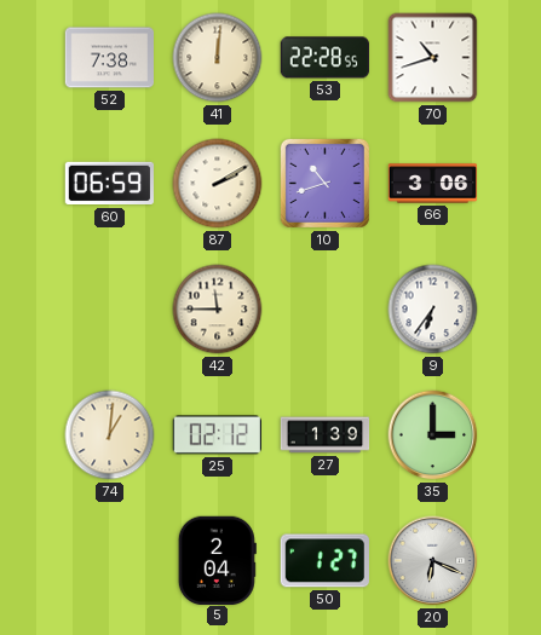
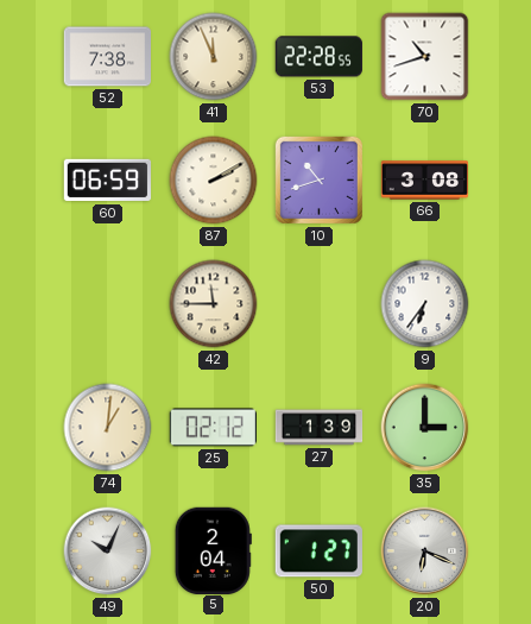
41: 12:01 -> 11:56 (214, 57)
66: 3:06 -> 3:08 (425, 181)
49: none -> 10:04 (108, 551)
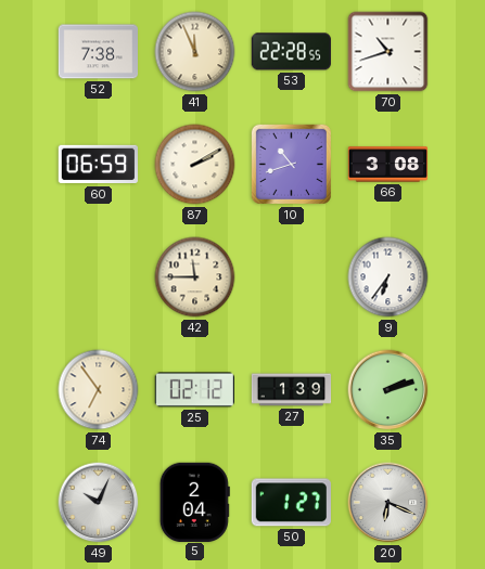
74: 1:01 -> 6:54 (99, 390)
35: 3:00 -> 2:12 (388, 390)
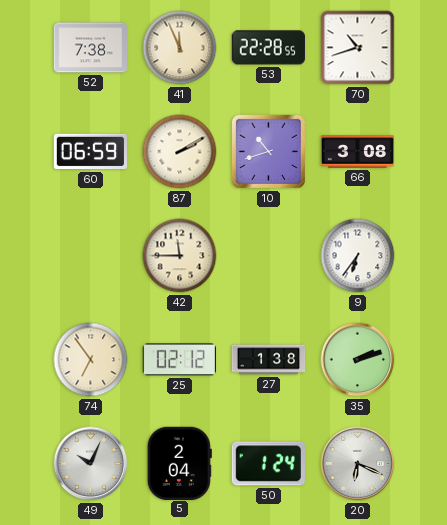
27: 1:39 -> 1:38 (269, 360)
50: 1:27 -> 1:24 (268, 464)
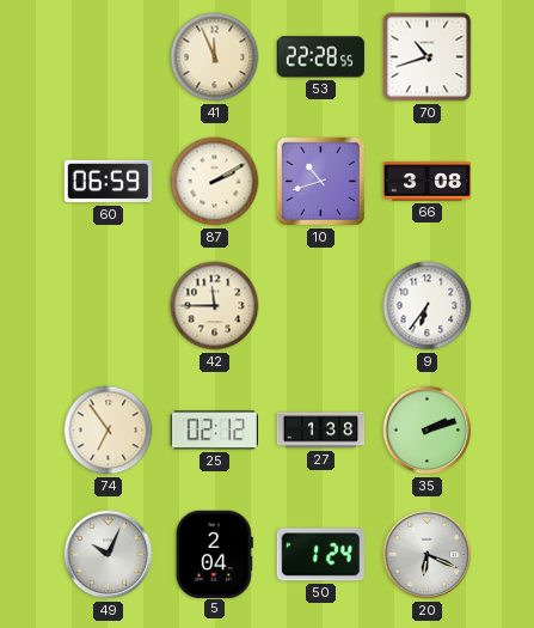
52: 7:38 -> none (91, 48)
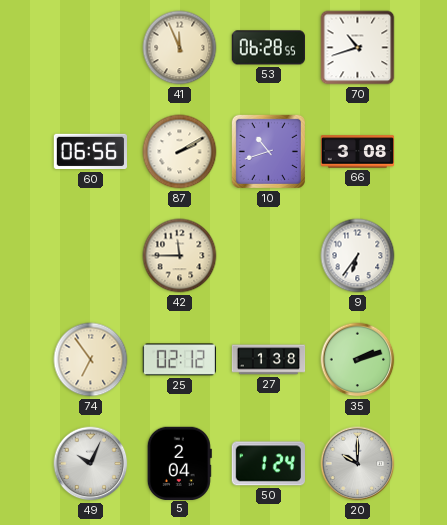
53: 22:28 -> 06:28 (268, 48)
60: 06:59 -> 06:56 (91, 152)
20: 6:19 -> 10:00 (358, 464)
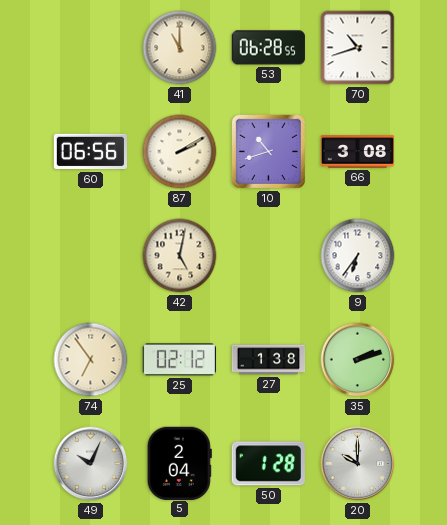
41: 11:56 -> 11:00 (180, 48)
42: 11:45 -> 5:02 (180, 256)
50: 1:24 -> 1:28 (268, 464)
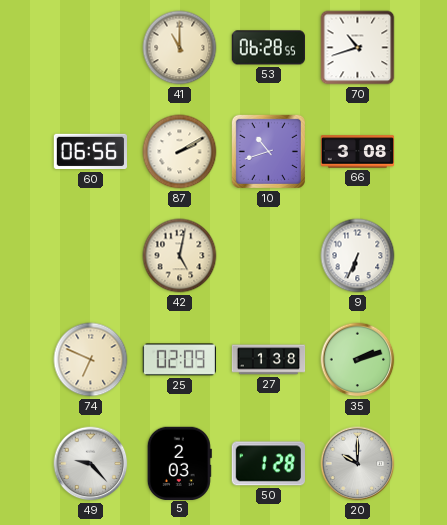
9: 6:36 -> 6:34 (358, 256)
74: 6:54 -> 6:49 (91, 360)
25: 02:12 -> 02:09 (179, 360)
49: 10:04 -> 9:23 (91, 464)
5: 2:04 -> 2:03 (179, 463)
